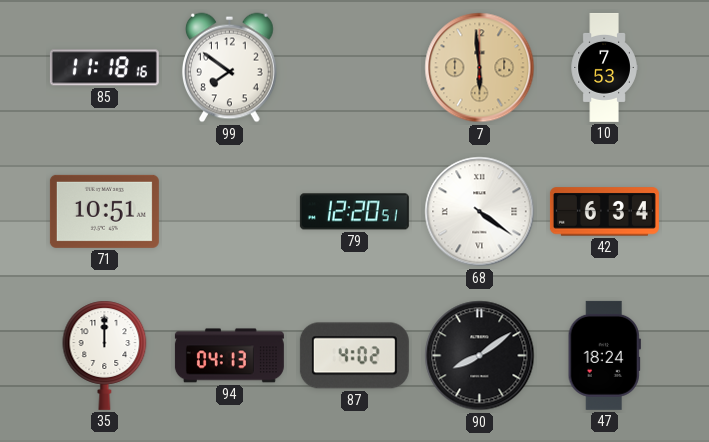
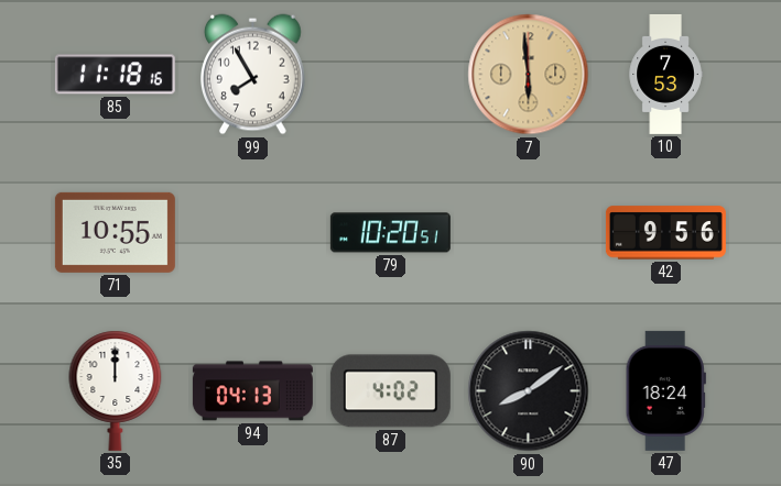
99: 7:51 -> 7:55 (252, 75)
71: 10:51 -> 10:55 (115, 232)
79: 12:20 -> 10:20 (390, 233)
68: 4:21 -> none (480, 212)
42: 6:34 -> 9:56 (665, 233)
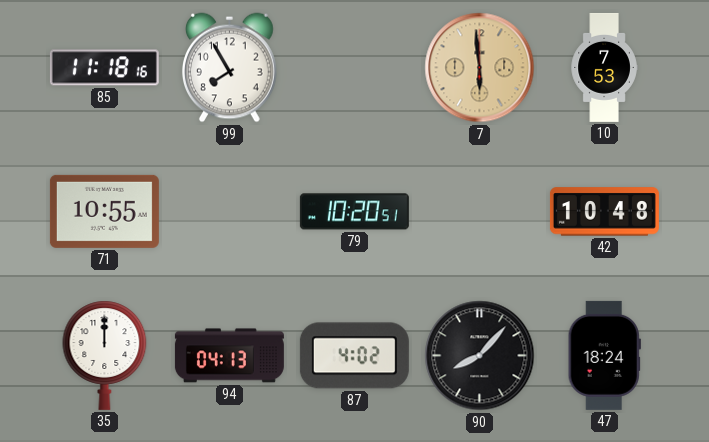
42: 9:56 -> 10:48 (604, 212)
90: 8:09 -> 8:07 (480, 356)
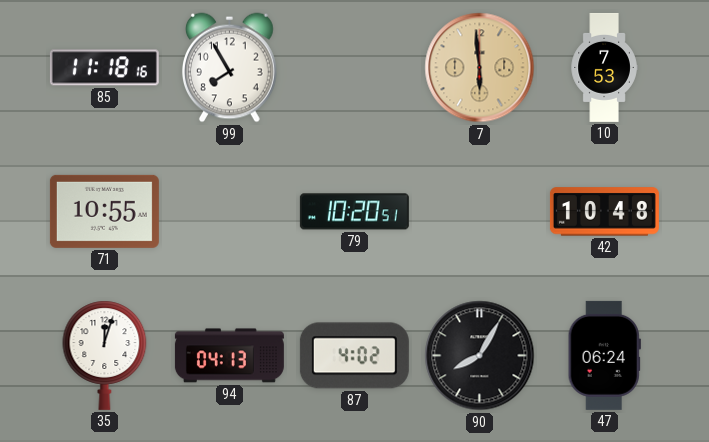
35: 12:00 -> 12:03 (105, 355)
90: 8:07 -> 8:05 (480, 356)
47: 18:24 -> 06:24 (604, 355)
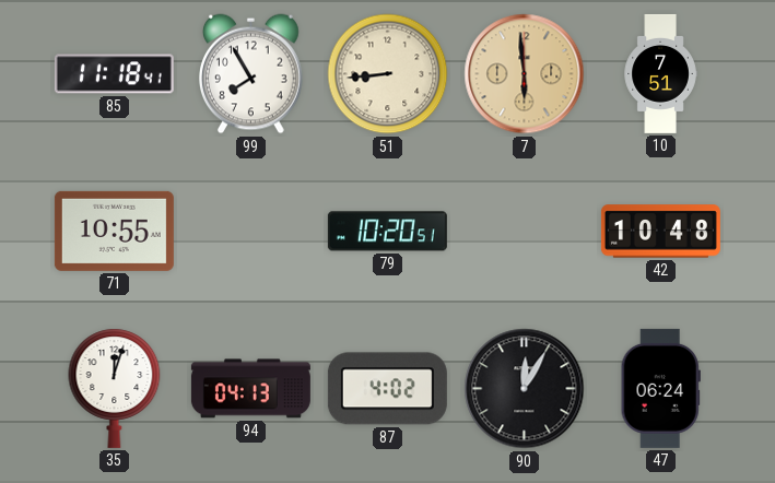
85: 11:18:16 -> 11:18:41 (114, 74)
51: none -> 8:44 (388, 74)
10: 7:53 -> 7:51 (660, 73)
90: 8:05 -> 12:05 (525, 389)
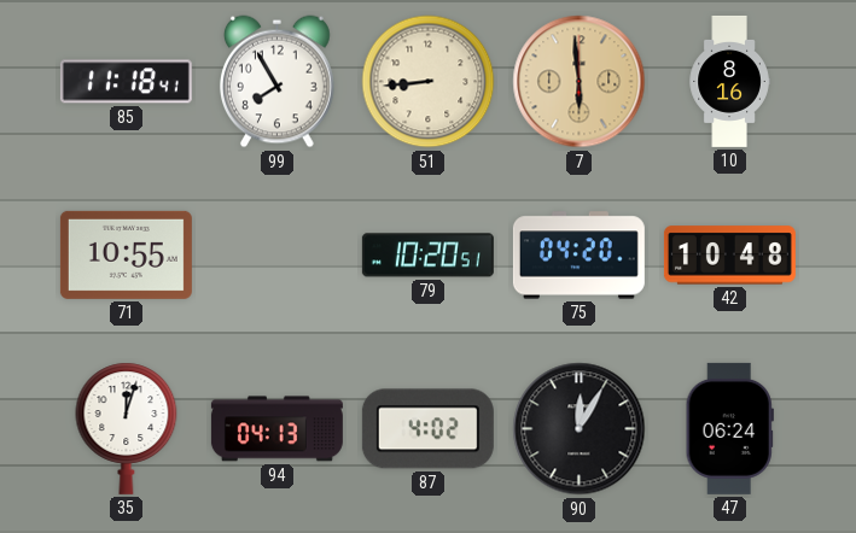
10: 7:51 -> 8:16 (729, 81)
75: none -> 04:20 (578, 256)
